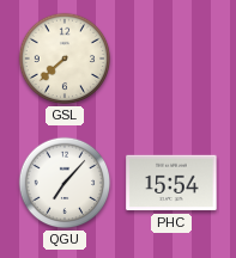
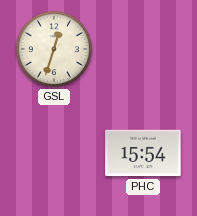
GSL: 7:38 -> 12:33 (54, 49)
QGU: 7:07 -> none (65, 183)
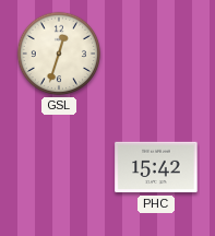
PHC: 15:54 -> 15:42 (156, 167)
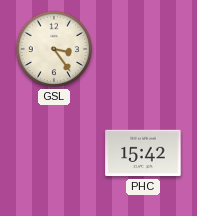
GSL: 12:33 -> 3:24 (54, 49)
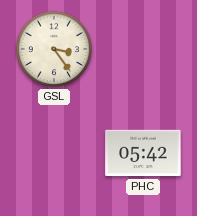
PHC: 15:42 -> 05:42 (143, 153)
